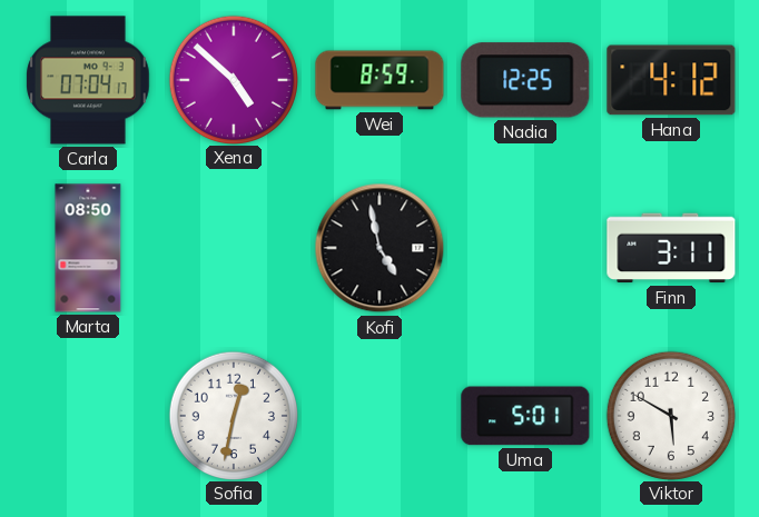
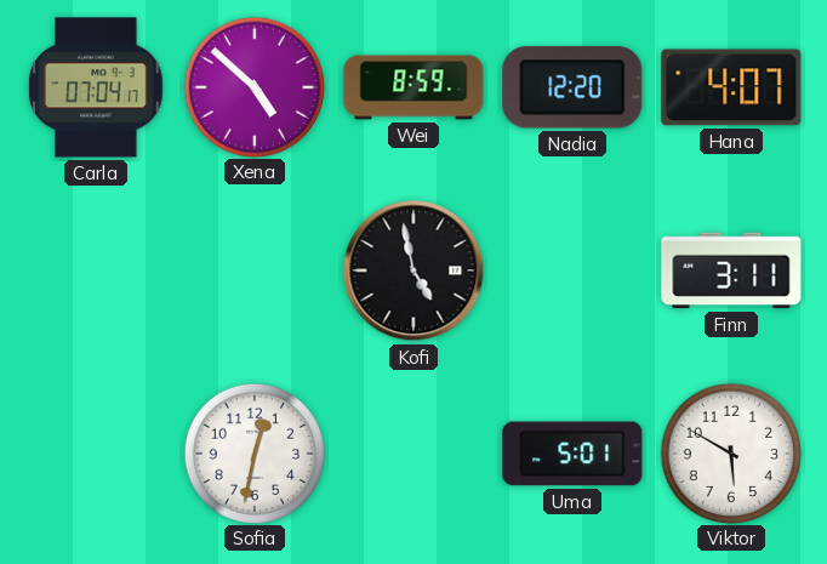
Nadia: 12:25 -> 12:20 (572, 87)
Hana: 4:12 -> 4:07 (731, 87)
Marta: 08:50 -> none (88, 248)
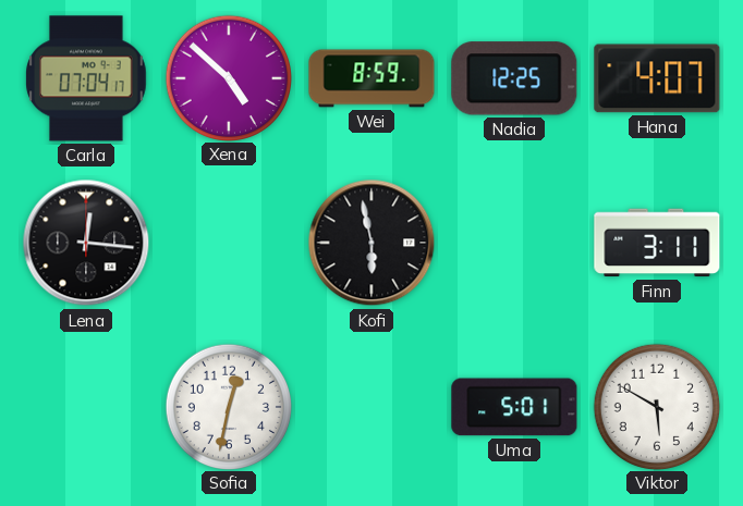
Nadia: 12:20 -> 12:25 (514, 78)
Lena: none -> 12:16 (86, 243)
Kofi: 4:58 -> 5:58 (371, 243)
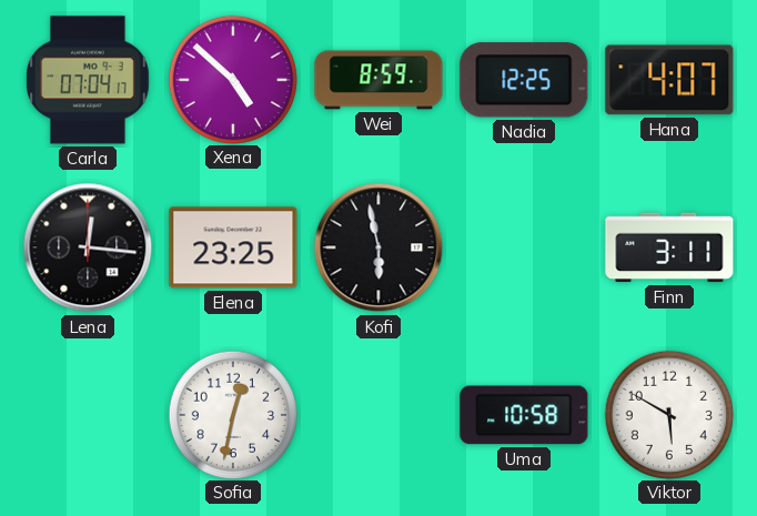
Elena: none -> 23:25 (233, 247)
Uma: 5:01 -> 10:58 (524, 415)
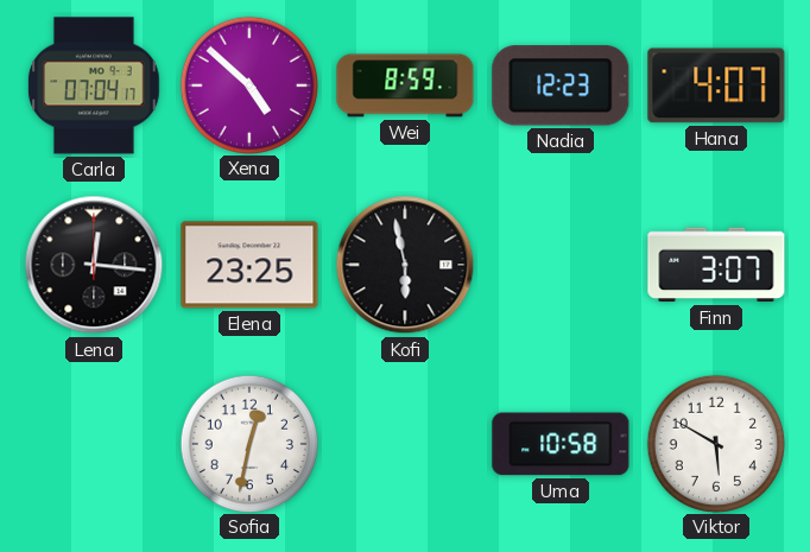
Nadia: 12:25 -> 12:23 (561, 85)
Finn: 3:11 -> 3:07 (716, 265)
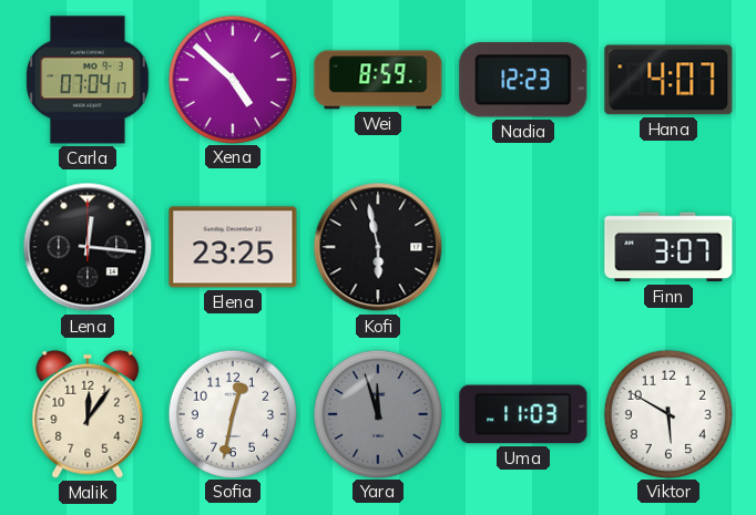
Malik: none -> 12:06 (88, 414)
Yara: none -> 11:57 (377, 413)
Uma: 10:58 -> 11:03 (523, 414)
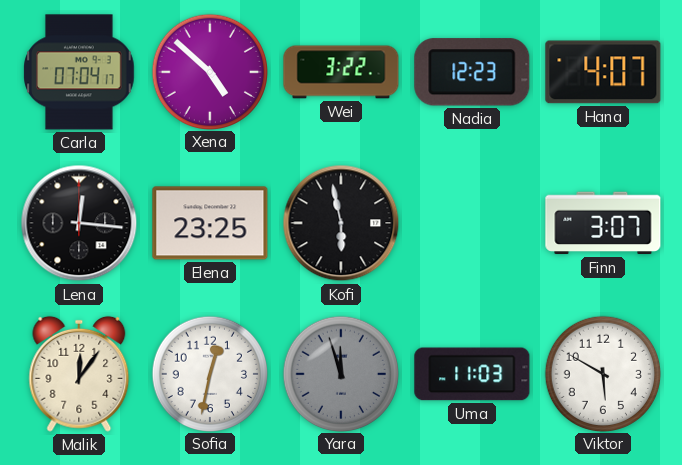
Wei: 8:59 -> 3:22 (341, 72)
